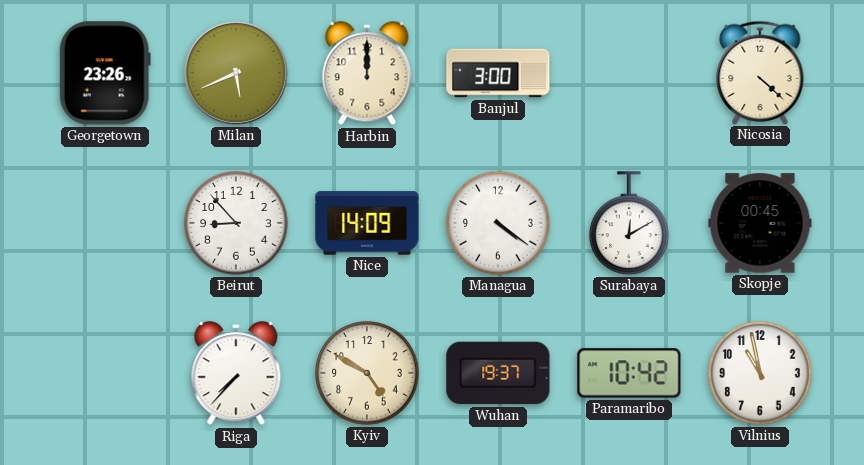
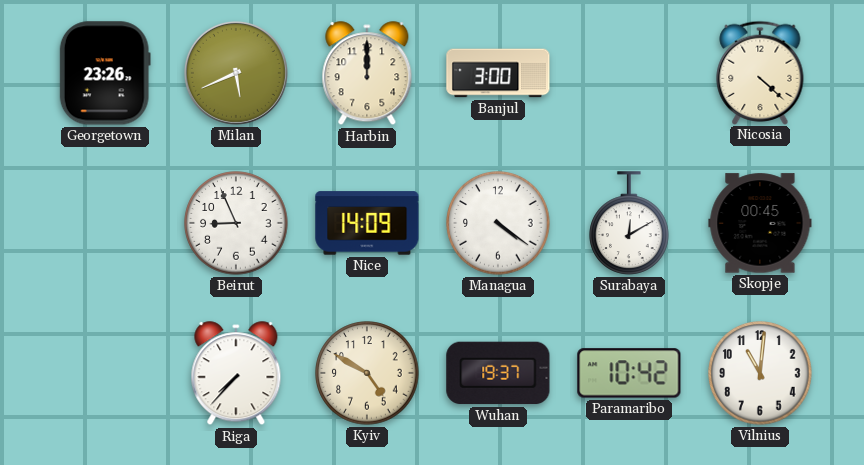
Beirut: 8:53 -> 8:56 (236, 223)
Vilnius: 10:58 -> 11:01 (760, 373)
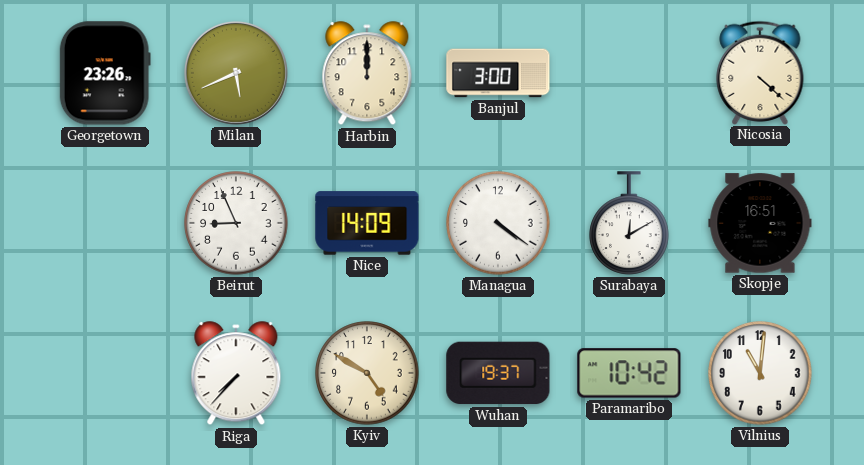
Skopje: 00:45 -> 16:51 (760, 223)
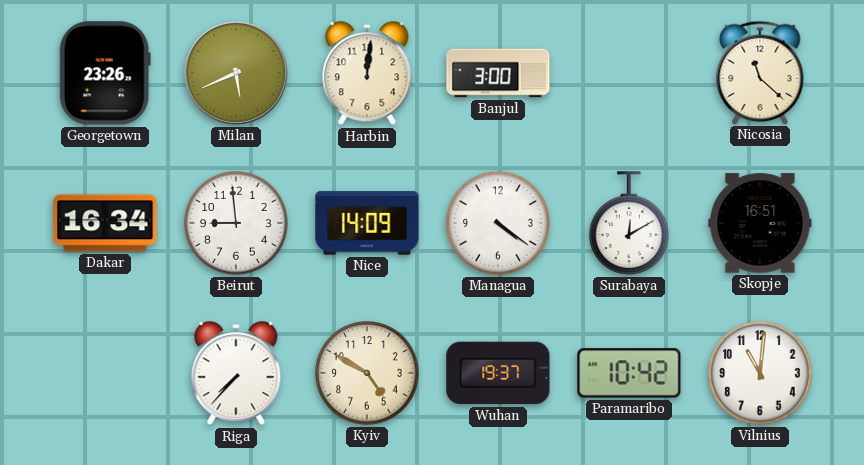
Harbin: 12:00 -> 12:01 (367, 74)
Nicosia: 4:22 -> 11:22 (760, 72)
Dakar: none -> 16:34 (105, 223)
Beirut: 8:56 -> 8:59 (236, 223)
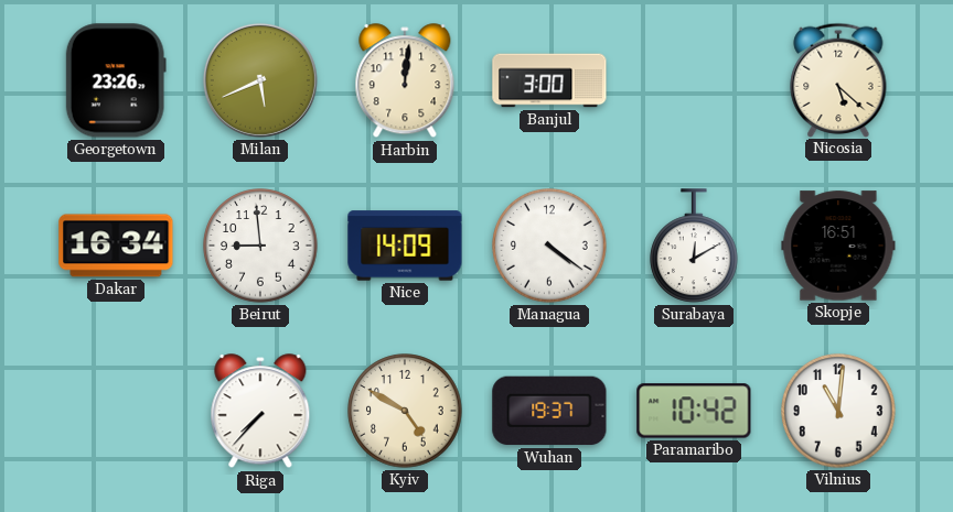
Nicosia: 11:22 -> 5:22 (838, 79)
